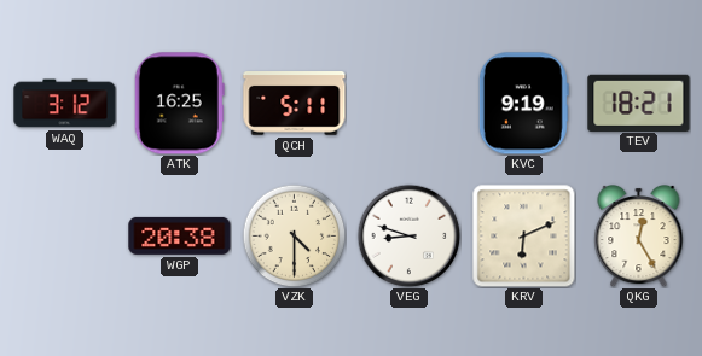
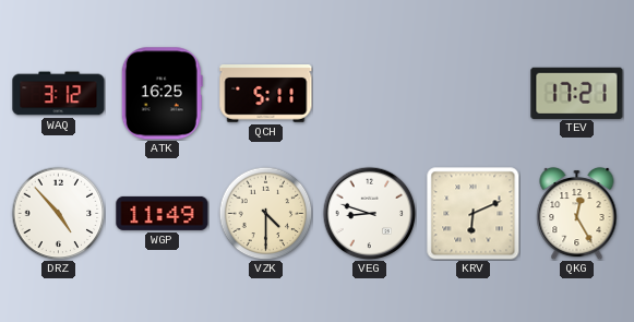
KVC: 9:19 -> none (523, 104)
TEV: 18:21 -> 17:21 (577, 93)
DRZ: none -> 4:53 (58, 213)
WGP: 20:38 -> 11:49 (163, 213)
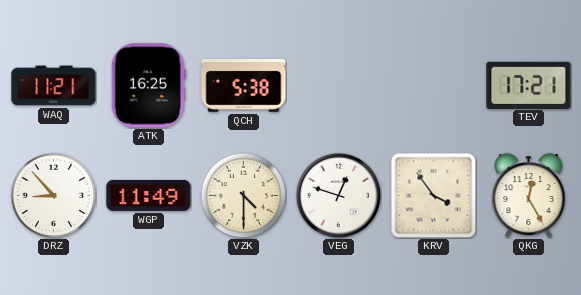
WAQ: 3:12 -> 11:21 (54, 86)
QCH: 5:11 -> 5:38 (244, 86)
DRZ: 4:53 -> 8:53 (53, 195)
VEG: 8:48 -> 12:48 (338, 195)
KRV: 6:11 -> 3:54 (434, 196)
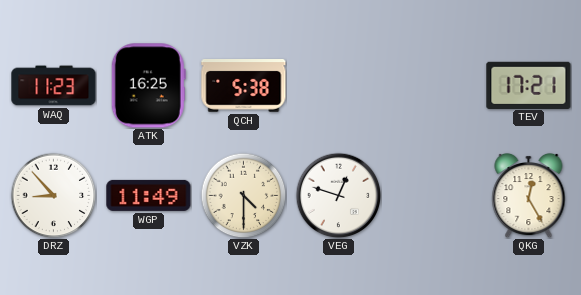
WAQ: 11:21 -> 11:23 (54, 86)
KRV: 3:54 -> none (434, 196)
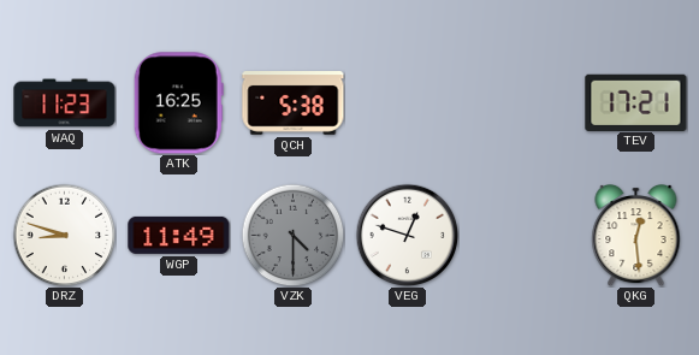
DRZ: 8:53 -> 8:48 (64, 235)
VZK dial: cream -> grey (292, 235)
QKG: 12:25 -> 12:29 (636, 235)
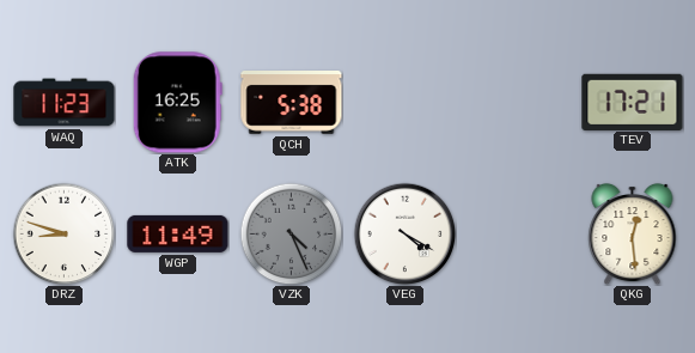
VZK: 4:30 -> 4:26 (291, 233)
VEG: 12:48 -> 4:20 (404, 233)
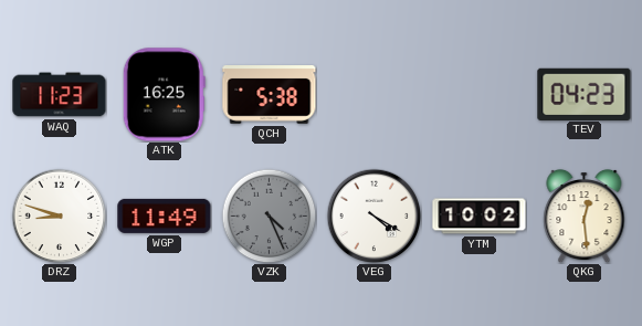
TEV: 17:21 -> 04:23 (585, 94)
YTM: none -> 10:02 (480, 217)
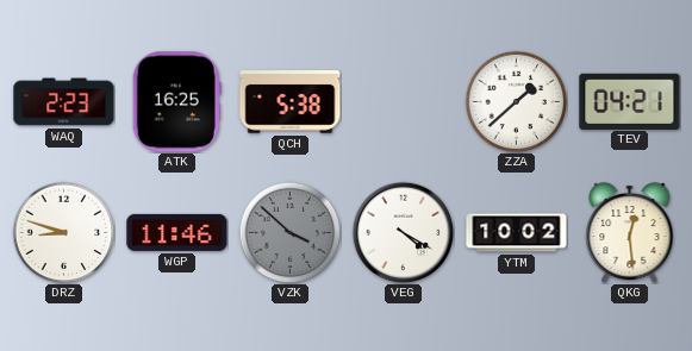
WAQ: 11:23 -> 2:23 (64, 102)
ZZA: none -> 1:38 (516, 101)
TEV: 04:23 -> 04:21 (630, 101)
WGP: 11:49 -> 11:46 (177, 232)
VZK: 4:26 -> 3:52 (289, 232)
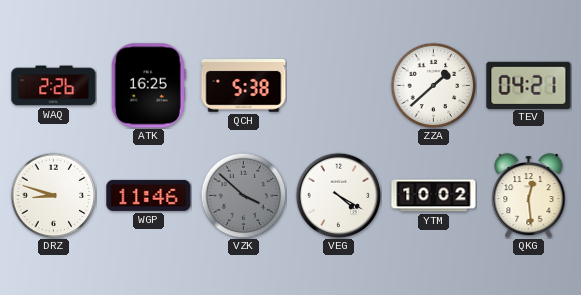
WAQ: 2:23 -> 2:26 (54, 86)
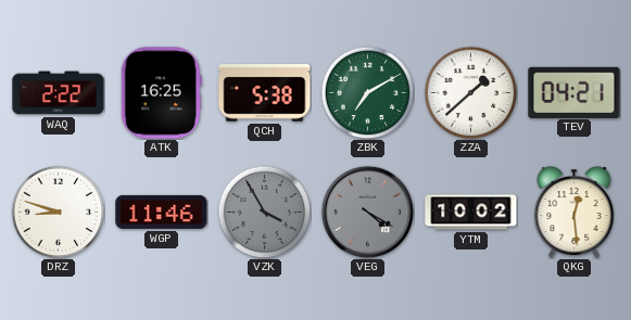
WAQ: 2:26 -> 2:22 (59, 93)
ZBK: none -> 7:10 (367, 92)
VZK: 3:52 -> 3:55 (264, 212)
VEG dial: white -> grey (367, 212)
